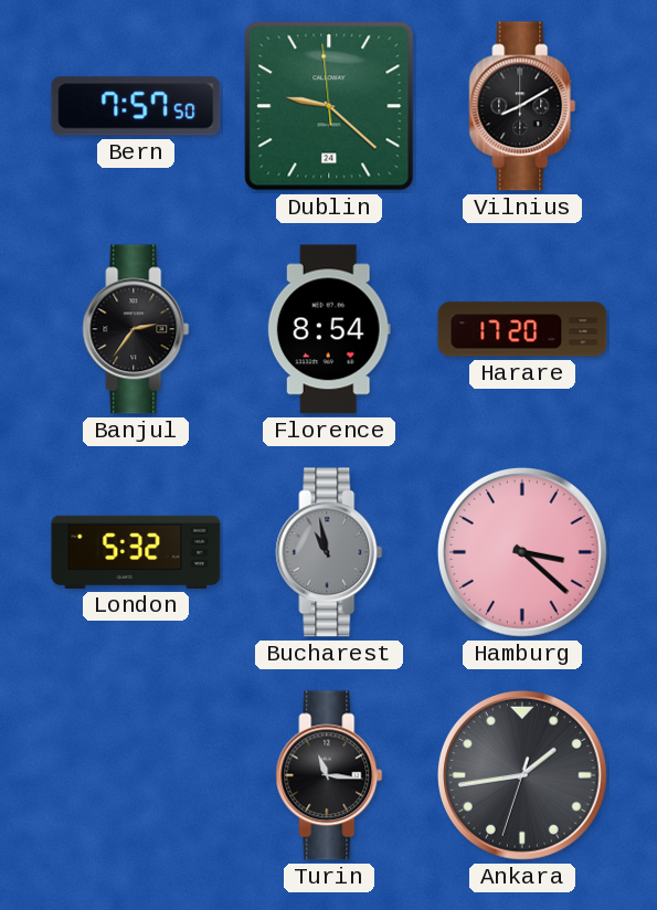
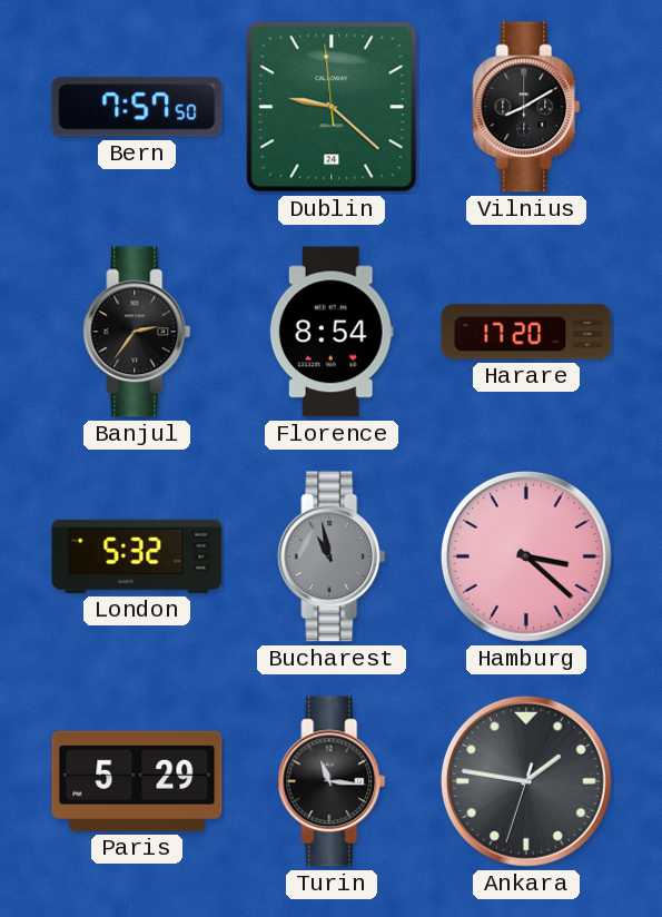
Paris: none -> 5:29 (137, 781)
Ankara: 1:43 -> 1:46 (526, 781)
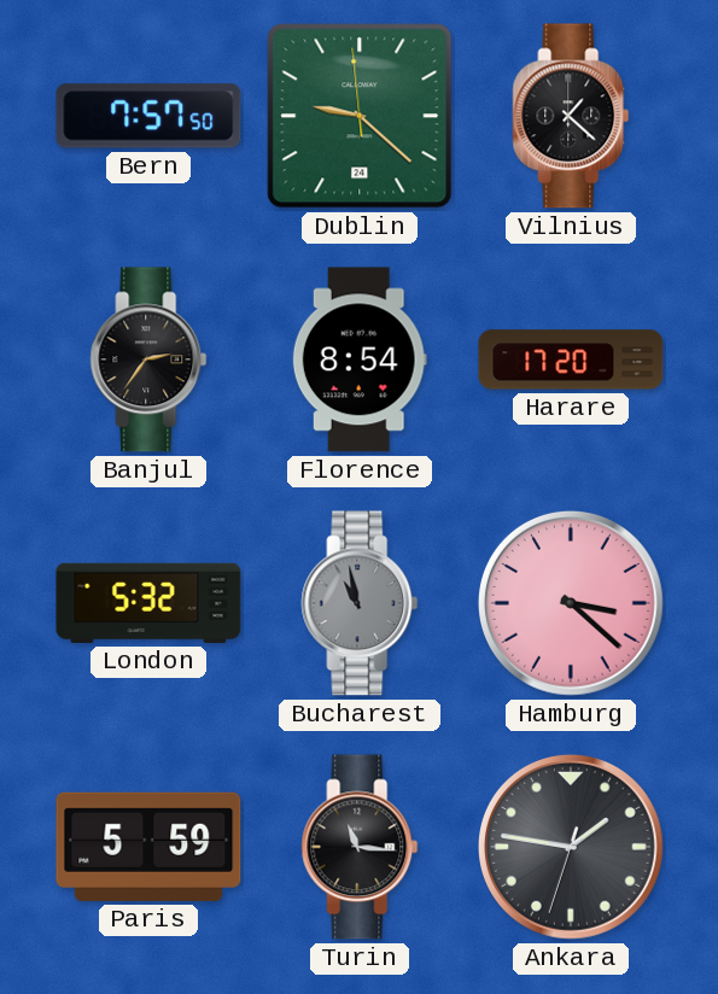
Vilnius: 8:10 -> 1:22 (571, 116)
Paris: 5:29 -> 5:59 (148, 847)
